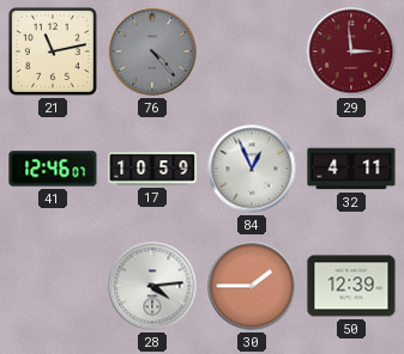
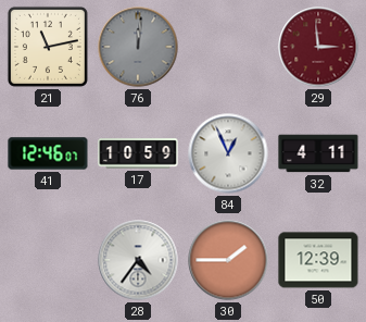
76: 4:23 -> 12:01 (138, 47)
28: 4:14 -> 4:36 (138, 260)
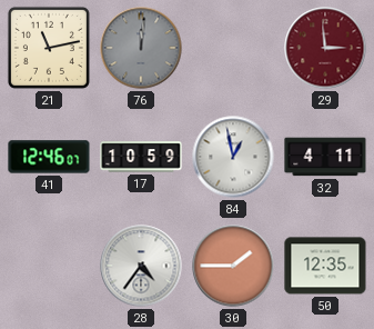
84: 12:56 -> 12:58 (233, 157)
50: 12:39 -> 12:35 (325, 266)
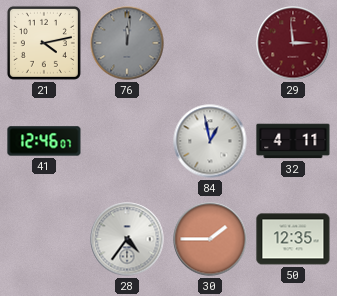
21: 11:13 -> 4:13 (44, 43)
17: 10:59 -> none (141, 157)
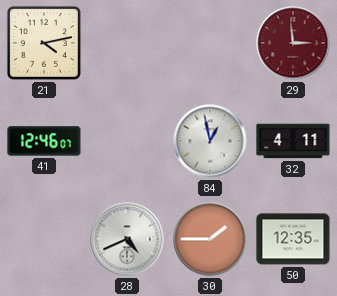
76: 12:01 -> none (127, 43)
28: 4:36 -> 4:41 (127, 239)
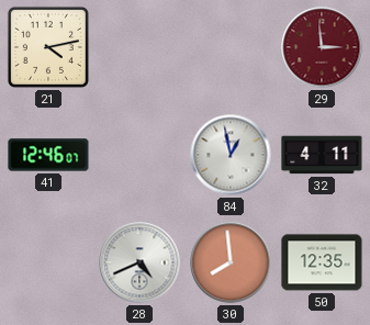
30: 1:45 -> 7:59 (231, 262)
